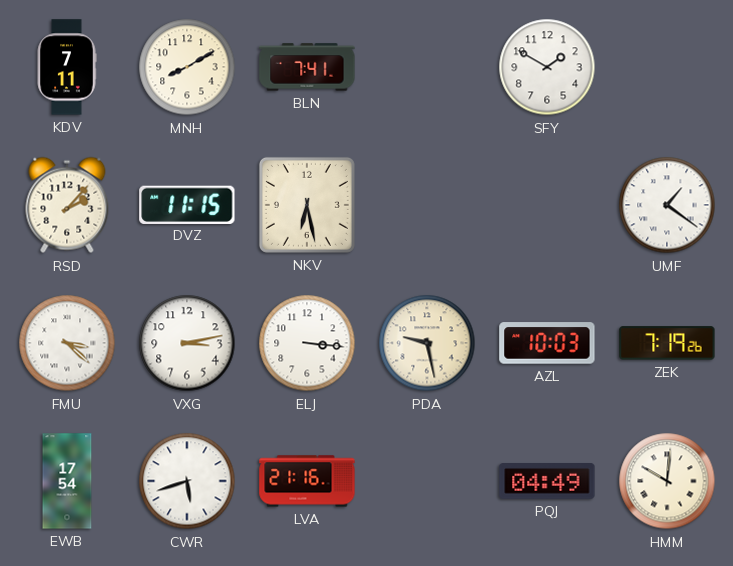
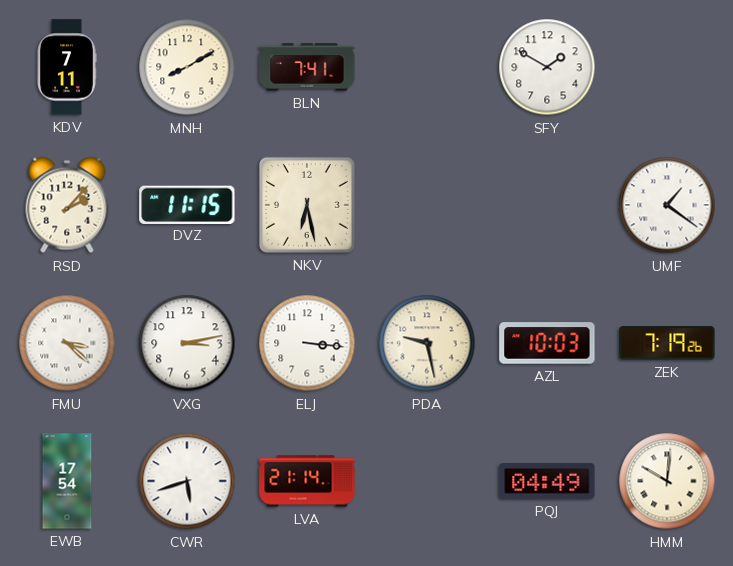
LVA: 21:16 -> 21:14 (307, 481)
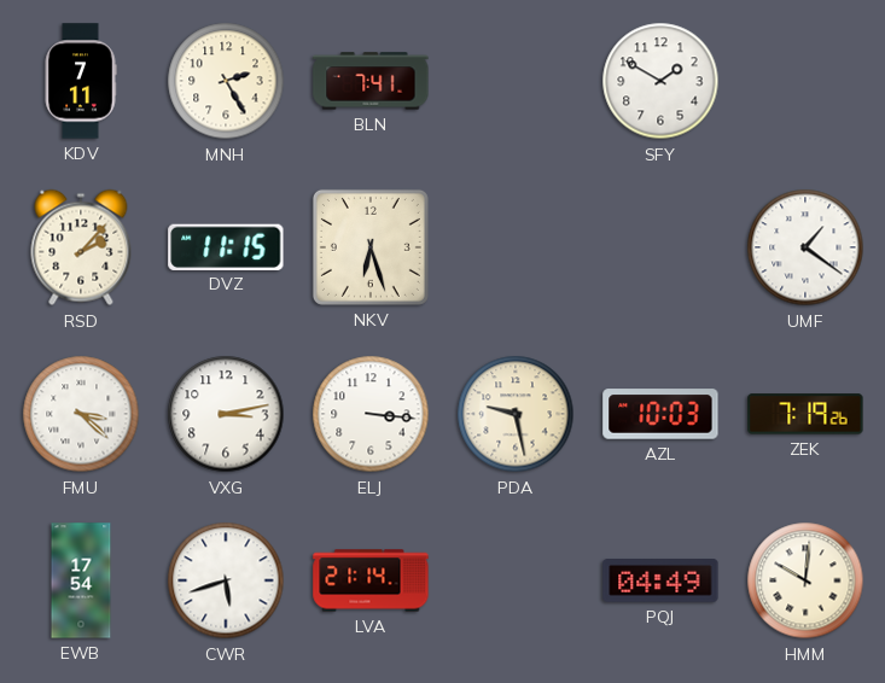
MNH: 8:10 -> 2:25 (226, 81)
NKV: 6:28 -> 6:27 (371, 247)
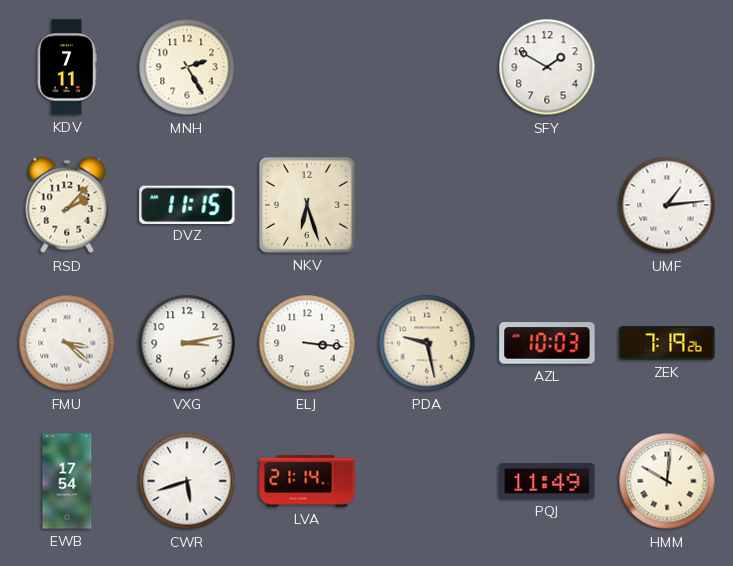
BLN: 7:41 -> none (371, 81)
UMF: 1:21 -> 1:14 (667, 205)
PQJ: 04:49 -> 11:49 (547, 482)
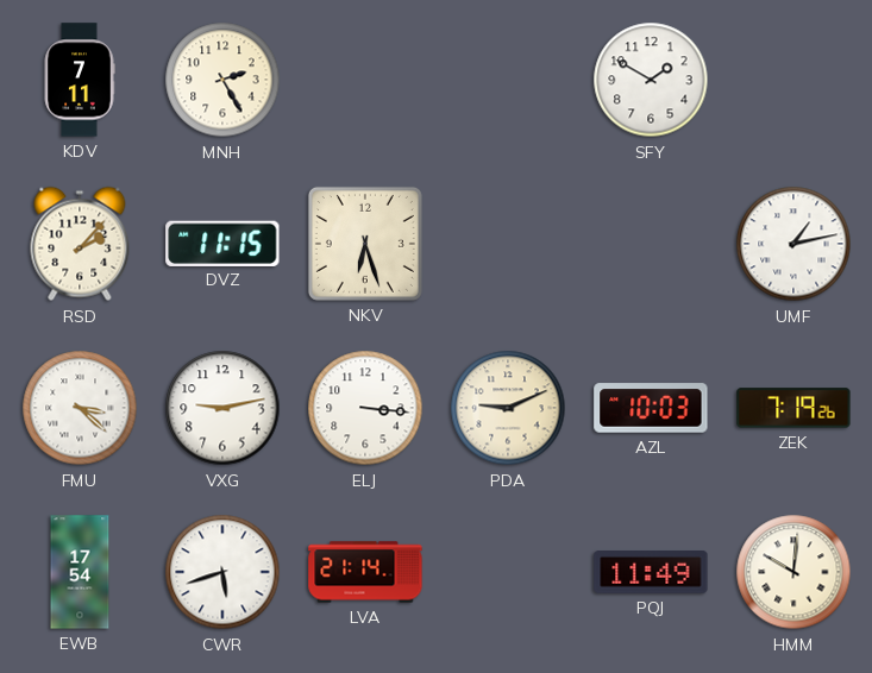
UMF: 1:14 -> 1:13 (793, 244)
VXG: 3:13 -> 9:13 (222, 408)
PDA: 9:28 -> 9:11 (508, 408)
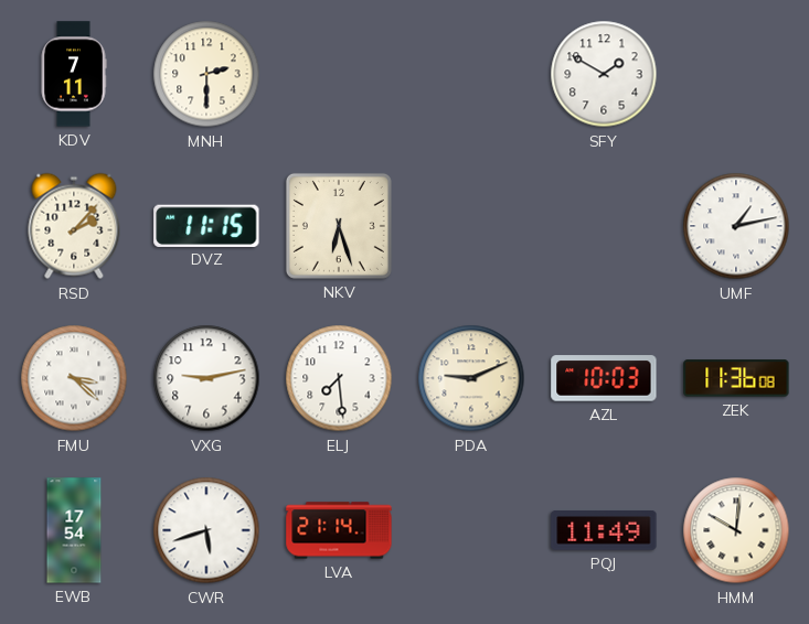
MNH: 2:25 -> 2:30 (206, 74)
ELJ: 3:16 -> 7:29 (339, 378)
ZEK: 7:19 -> 11:36 (736, 378)
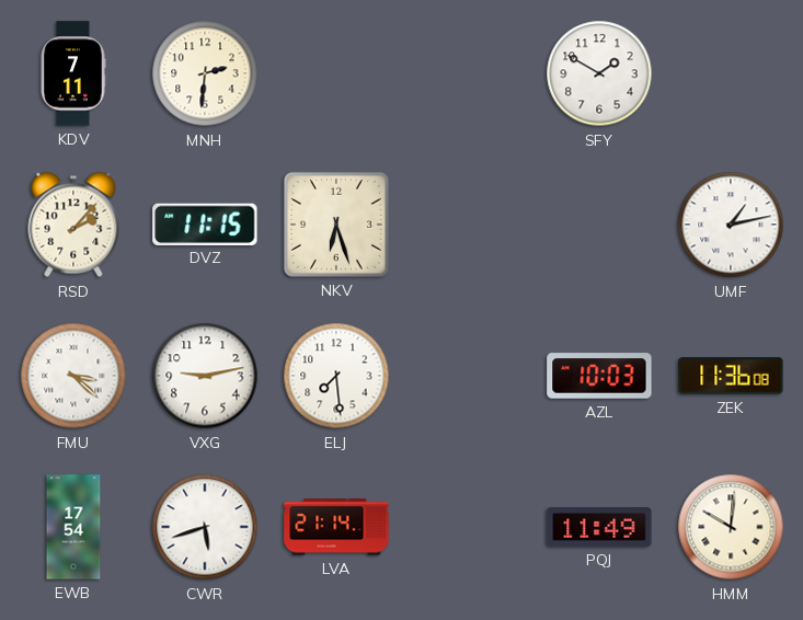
MNH: 2:30 -> 2:31 (205, 73)
PDA: 9:11 -> none (471, 378)
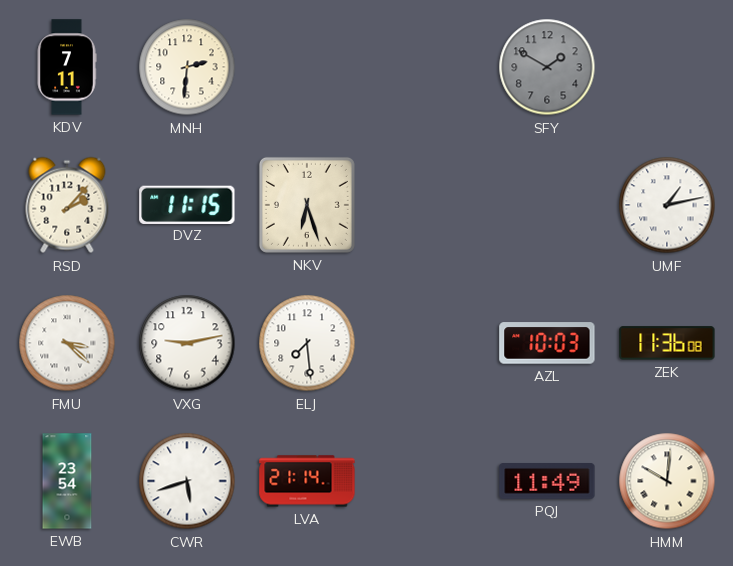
SFY dial: white -> grey (547, 67)
EWB: 17:54 -> 23:54 (67, 481)
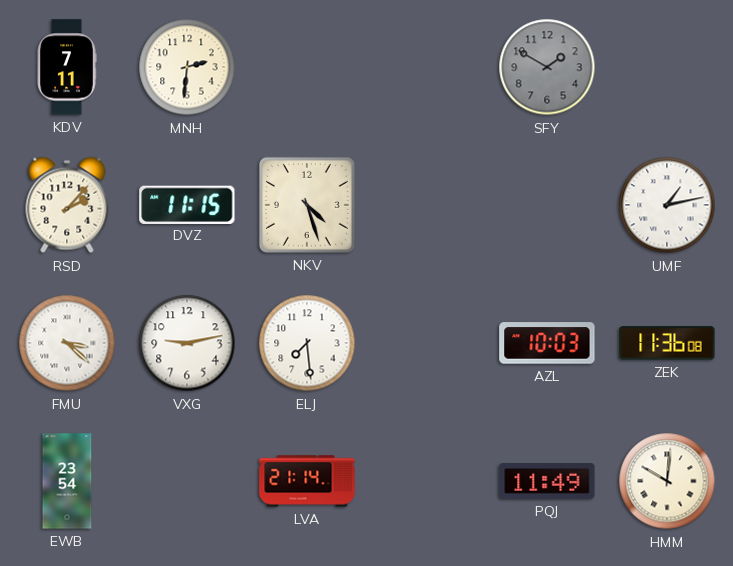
NKV: 6:27 -> 4:27 (307, 205)
CWR: 5:42 -> none (187, 481)
